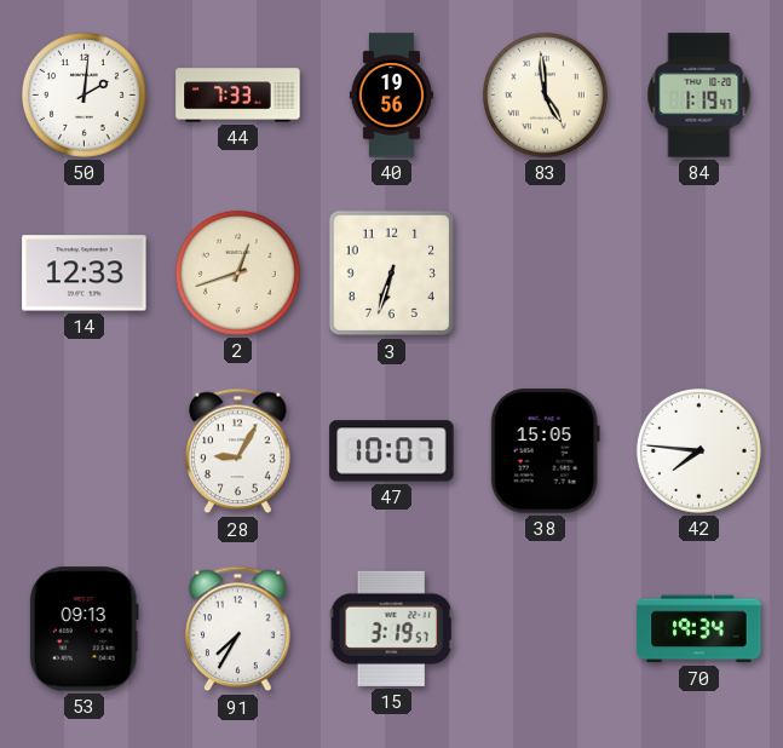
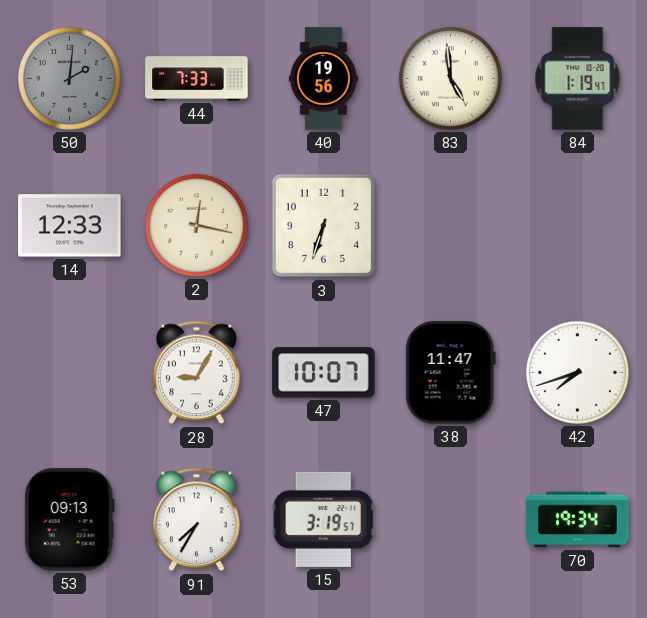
50 dial: white -> grey (69, 78)
2: 12:42 -> 12:17 (196, 225)
38: 15:05 -> 11:47 (450, 373)
42: 7:46 -> 7:42 (577, 372)
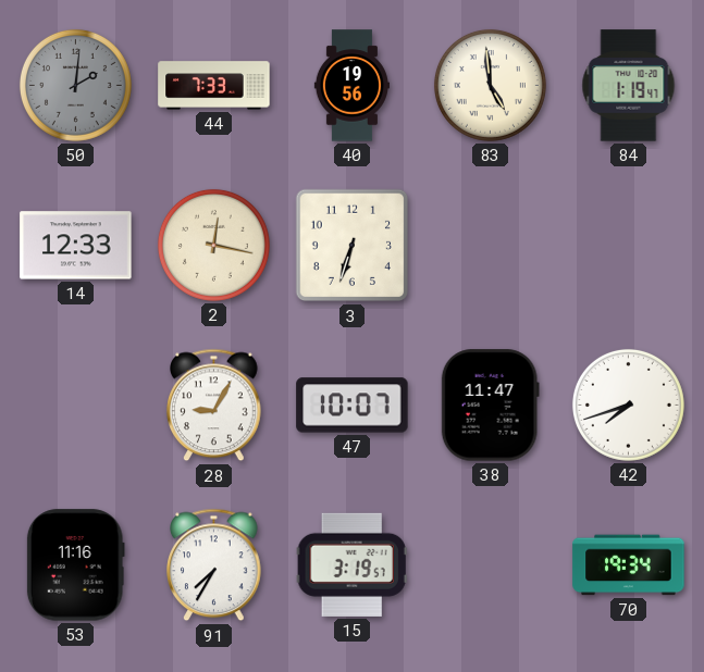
53: 09:13 -> 11:16 (75, 565)
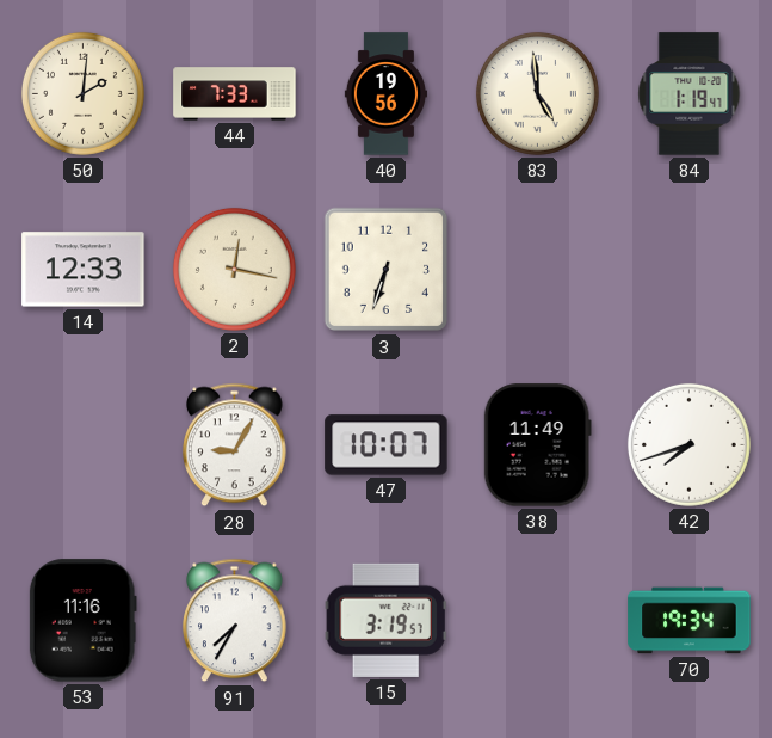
50 dial: grey -> cream (82, 93)
38: 11:47 -> 11:49 (537, 445)
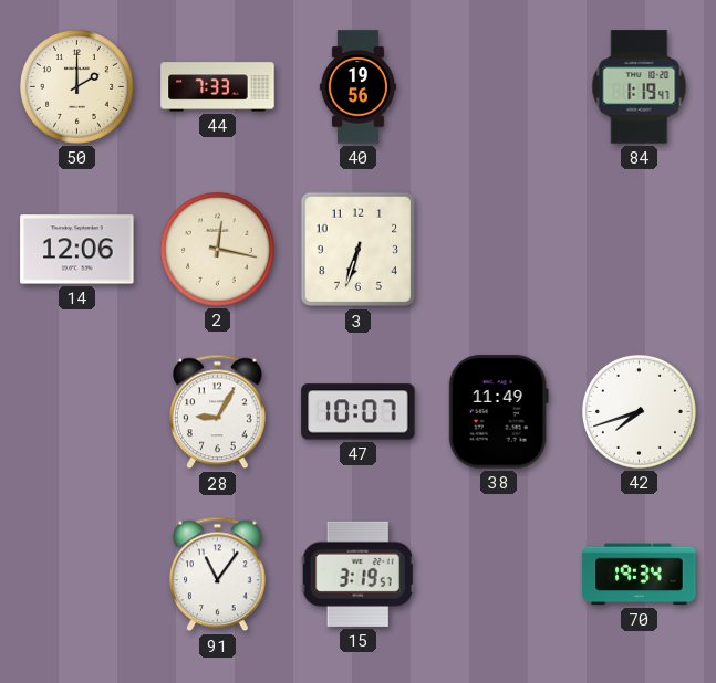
50: 2:01 -> 2:00 (76, 86)
83: 4:59 -> none (537, 93)
14: 12:33 -> 12:06 (77, 250)
53: 11:16 -> none (82, 621)
91: 7:35 -> 11:06 (218, 575)
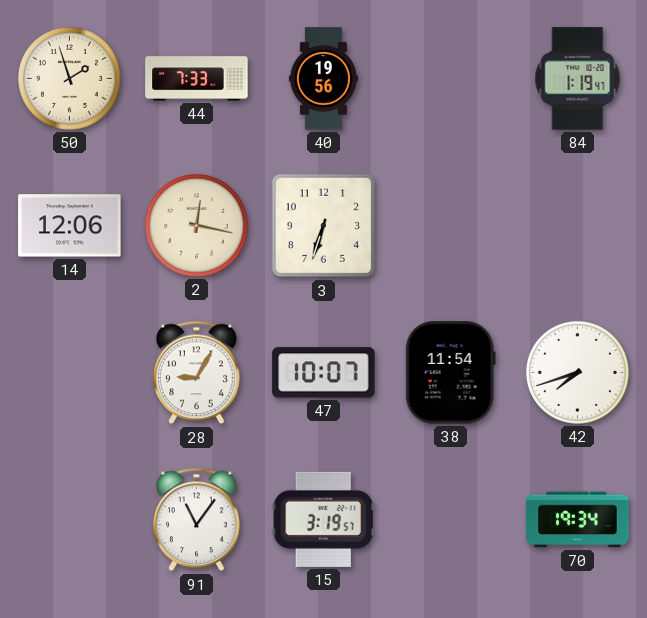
50: 2:00 -> 1:57 (69, 78)
38: 11:49 -> 11:54 (450, 373)
